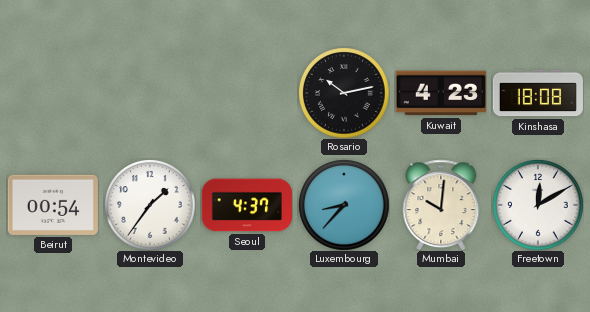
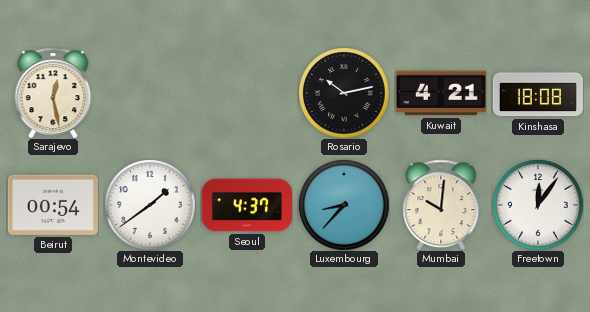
Sarajevo: none -> 12:28 (53, 93)
Kuwait: 4:23 -> 4:21 (441, 93)
Montevideo: 1:36 -> 1:39 (150, 205)
Freetown: 12:10 -> 12:06 (538, 205)
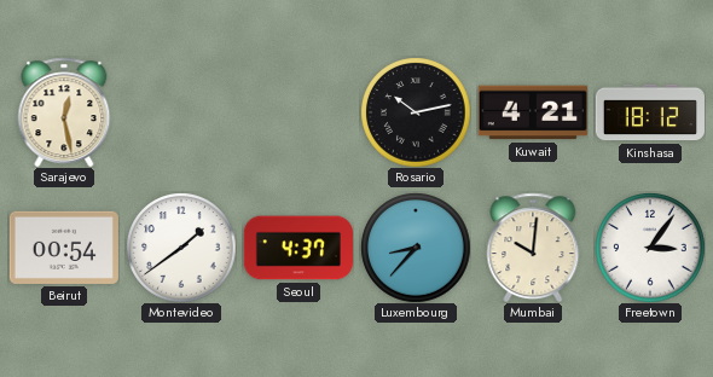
Kinshasa: 18:08 -> 18:12 (649, 112)
Freetown: 12:06 -> 3:06 (650, 248)
